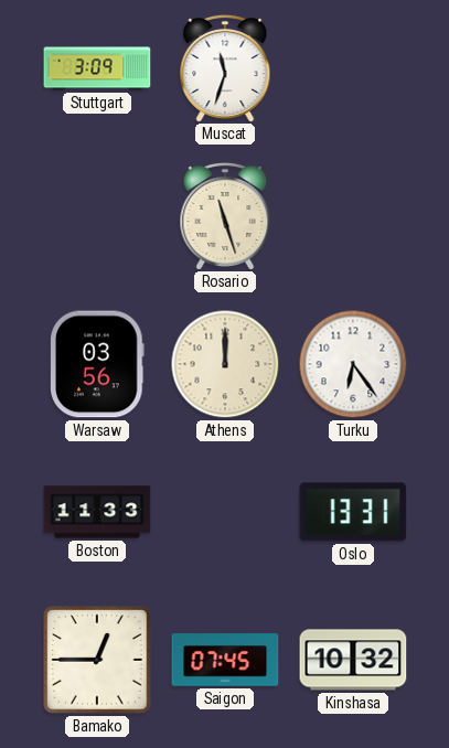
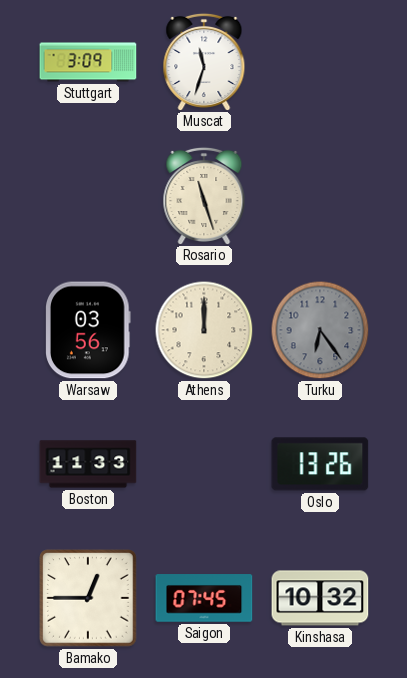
Turku dial: white -> grey (320, 330)
Oslo: 13:31 -> 13:26 (320, 464)
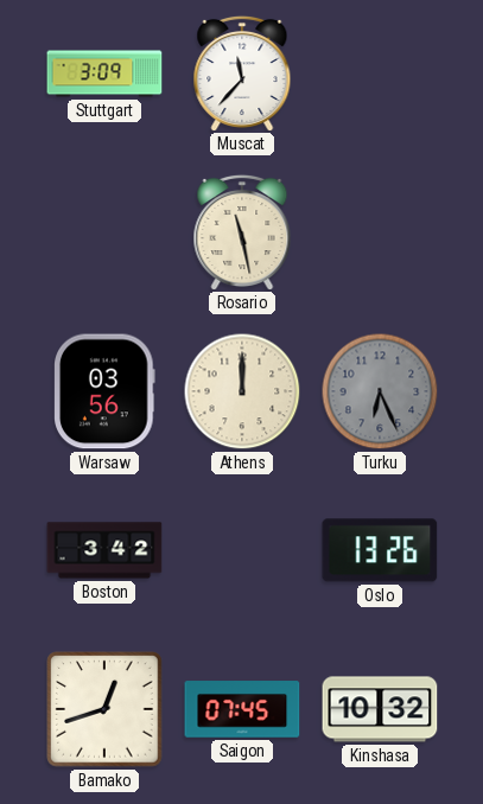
Muscat: 11:33 -> 11:37 (242, 72)
Rosario: 11:27 -> 11:28 (242, 231)
Turku: 6:24 -> 6:26 (380, 391)
Boston: 11:33 -> 3:42 (104, 550)
Bamako: 12:45 -> 12:42 (104, 709)
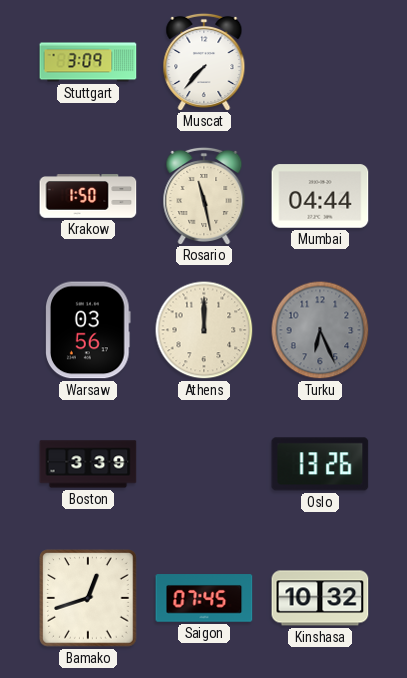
Muscat: 11:37 -> 7:37 (204, 61)
Krakow: none -> 1:50 (88, 196)
Mumbai: none -> 04:44 (320, 196)
Boston: 3:42 -> 3:39 (88, 464)
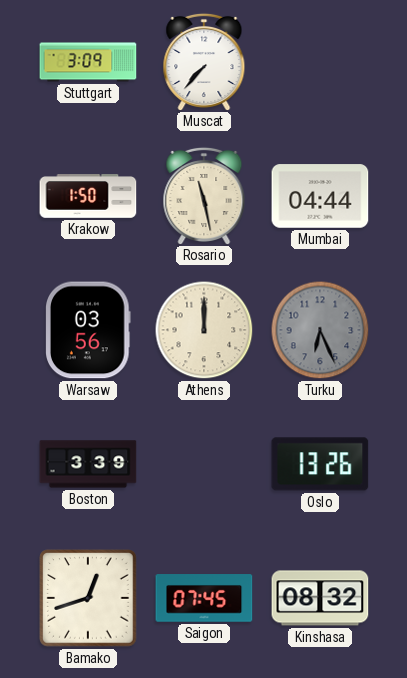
Kinshasa: 10:32 -> 08:32 (320, 598)
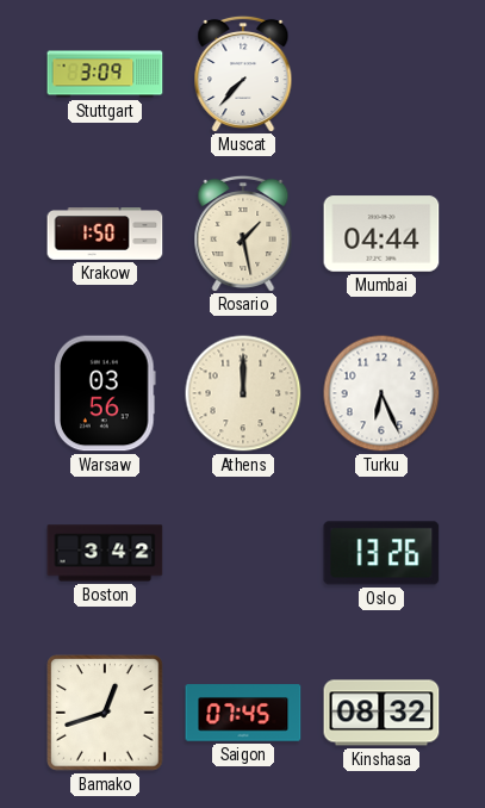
Rosario: 11:28 -> 1:28 (243, 232)
Turku dial: grey -> white (381, 393)
Boston: 3:39 -> 3:42 (105, 553)
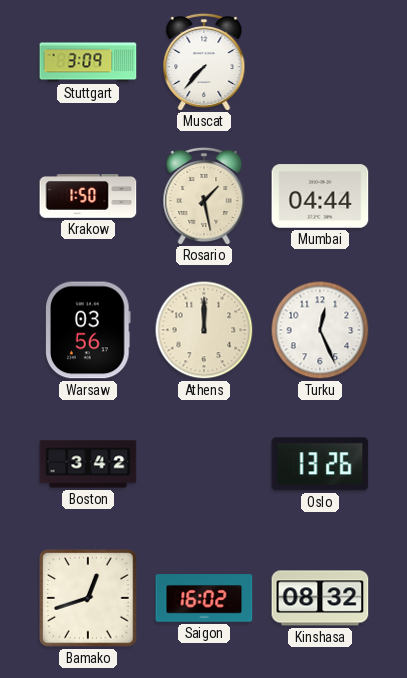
Turku: 6:26 -> 12:26 (320, 330)
Saigon: 07:45 -> 16:02 (204, 598)
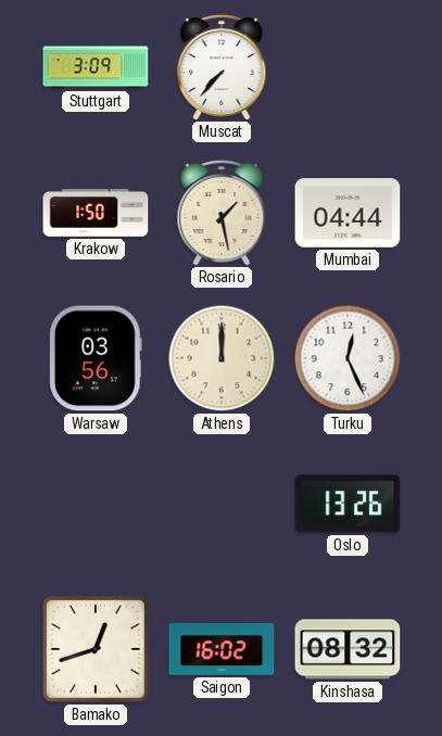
Boston: 3:42 -> none (88, 464)
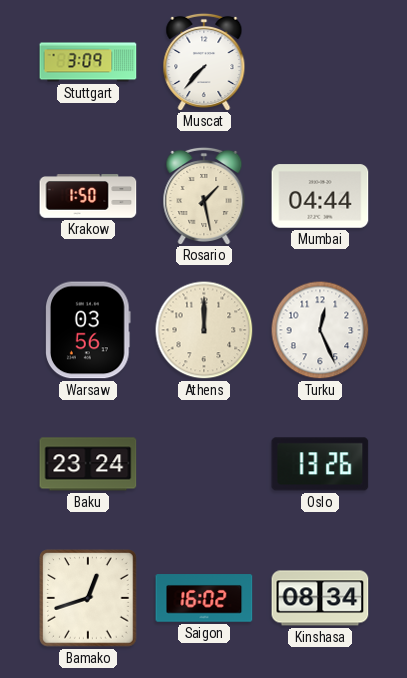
Baku: none -> 23:24 (88, 464)
Kinshasa: 08:32 -> 08:34 (320, 598)
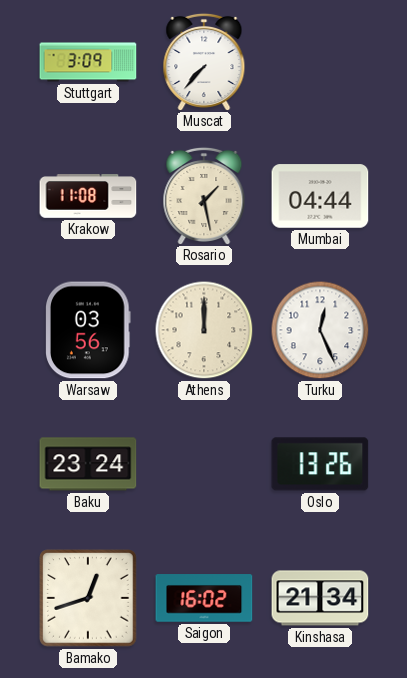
Krakow: 1:50 -> 11:08 (88, 196)
Kinshasa: 08:34 -> 21:34 (320, 598)
